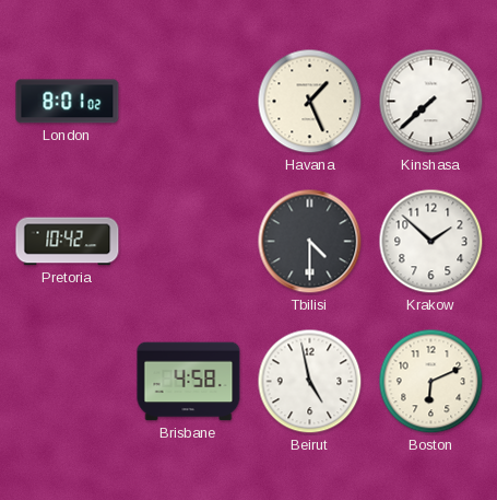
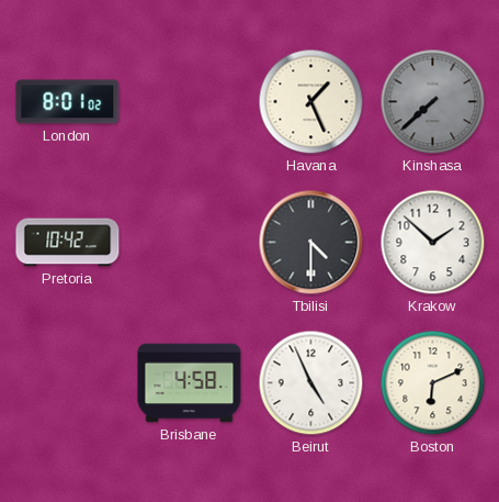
Kinshasa dial: white -> grey (433, 102)
Beirut: 4:58 -> 4:56 (311, 383)
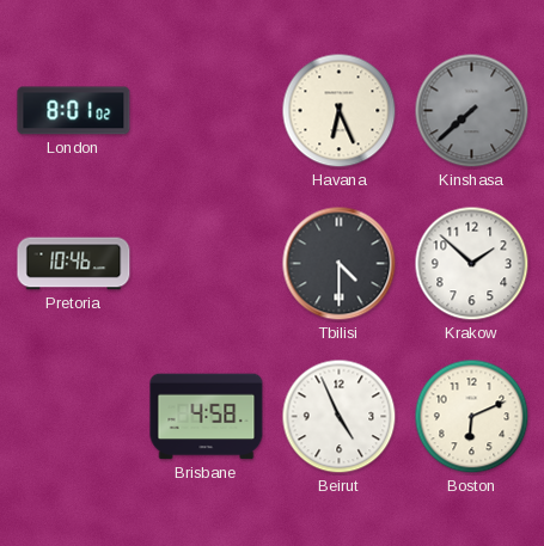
Havana: 1:26 -> 6:26 (340, 111)
Pretoria: 10:42 -> 10:46 (74, 264)
